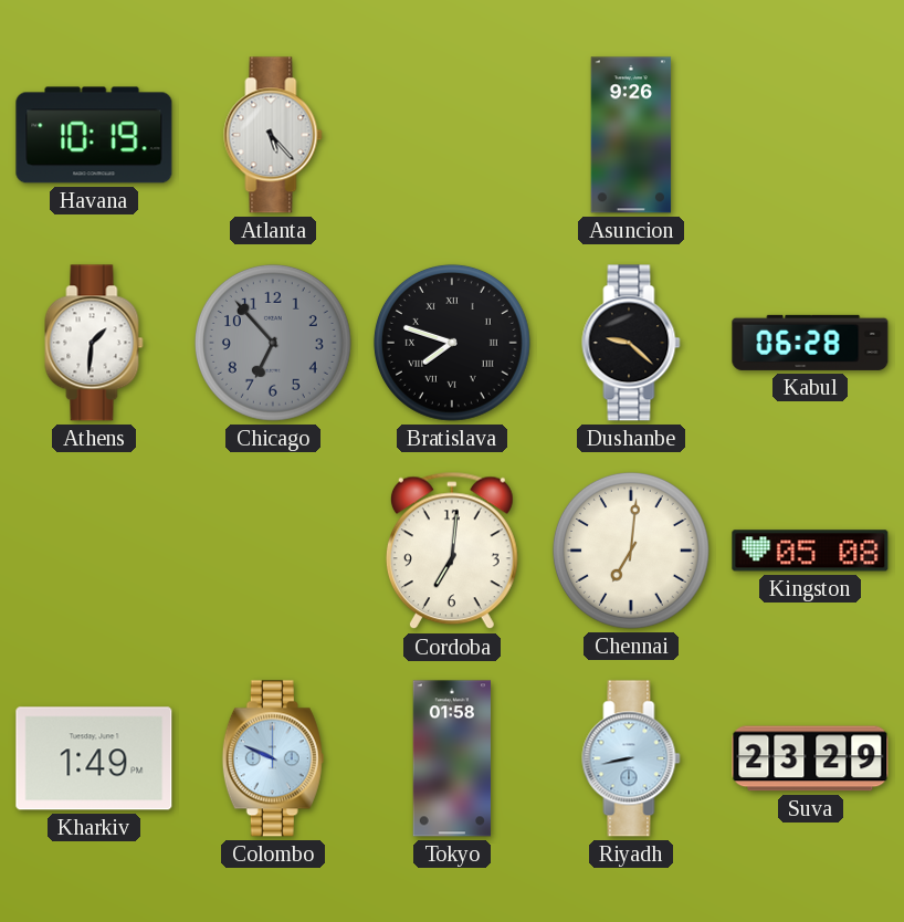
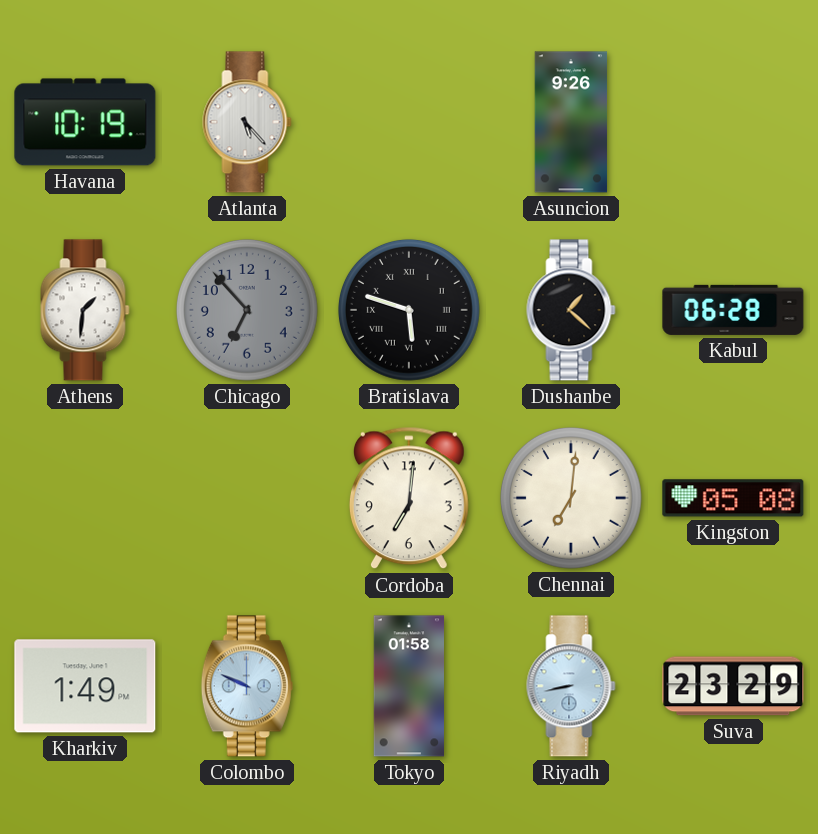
Bratislava: 7:48 -> 5:48 (409, 310)
Dushanbe: 9:22 -> 1:22 (571, 310)
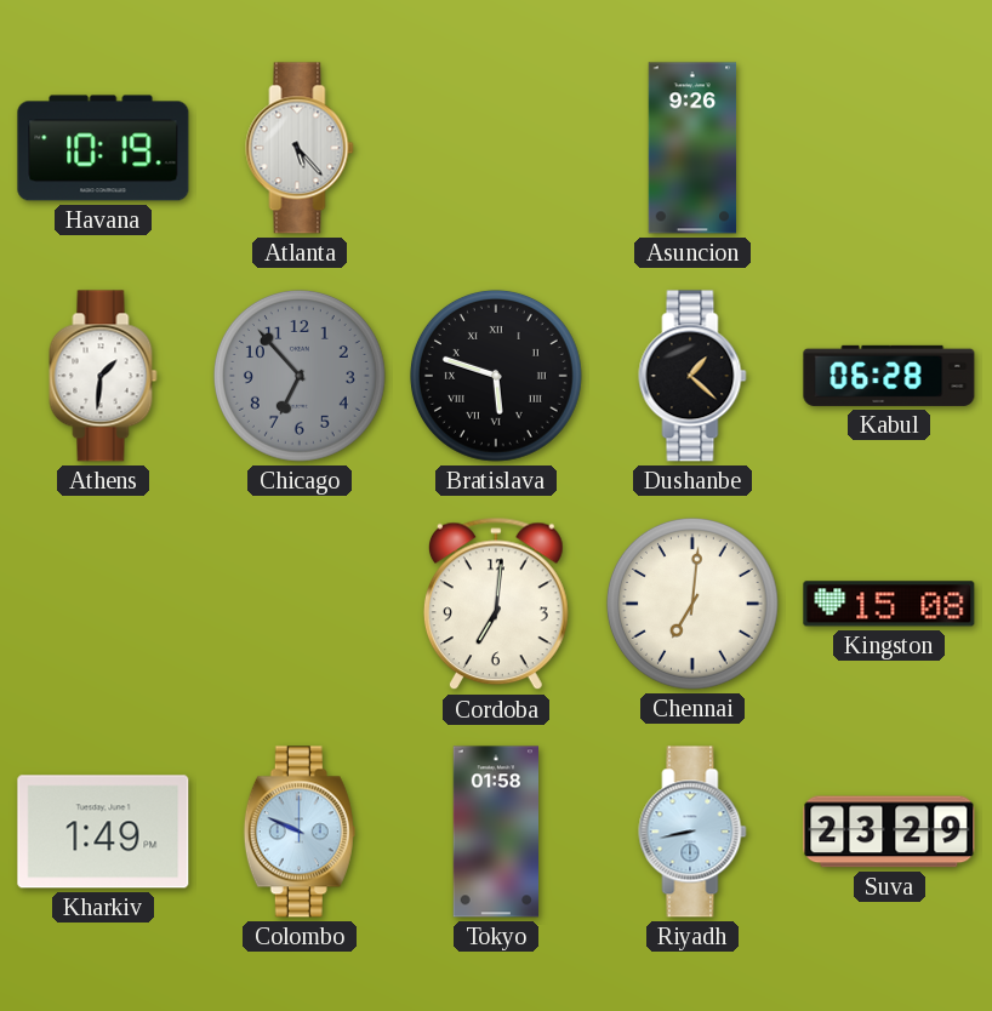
Kingston: 05:08 -> 15:08 (889, 604)
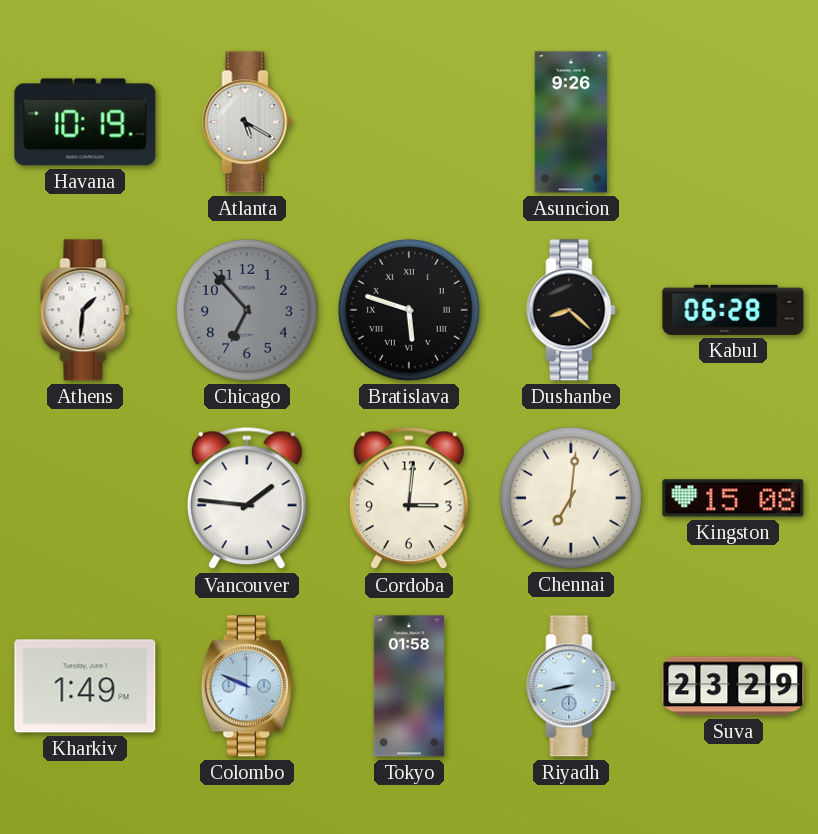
Atlanta: 5:23 -> 5:20 (247, 122)
Dushanbe: 1:22 -> 8:22 (571, 310)
Vancouver: none -> 1:46 (247, 498)
Cordoba: 7:01 -> 3:01 (409, 498)
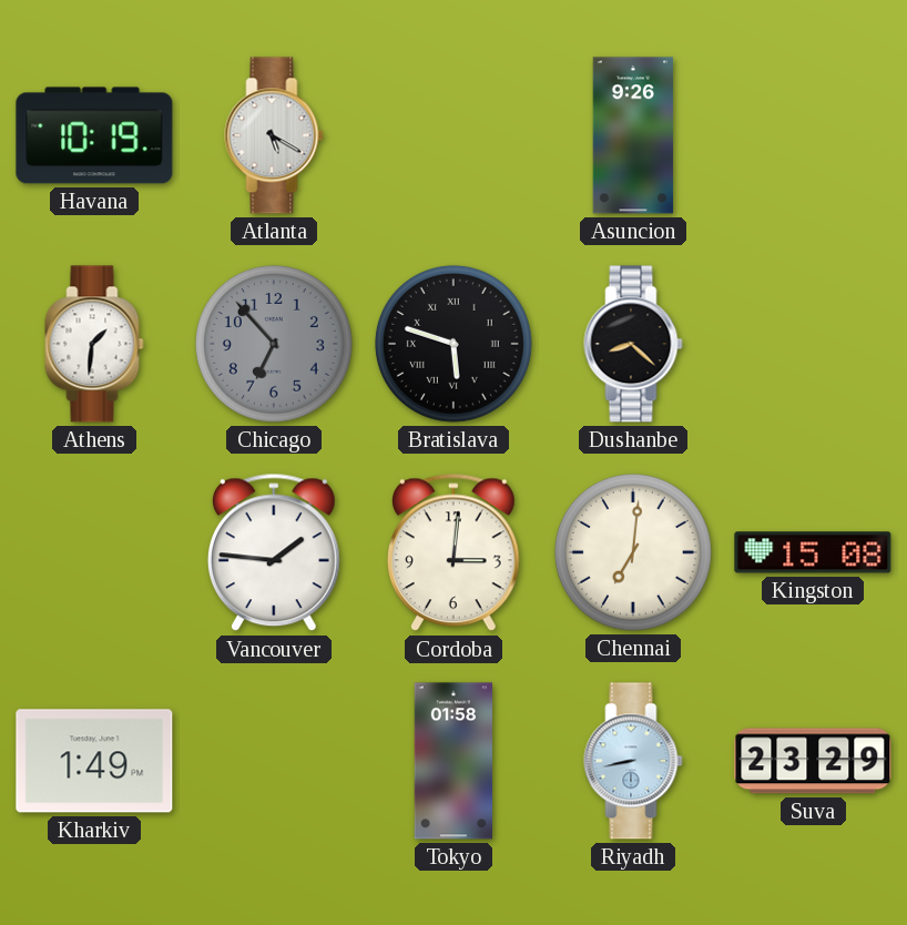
Kabul: 06:28 -> none (733, 310)
Colombo: 9:49 -> none (247, 686)
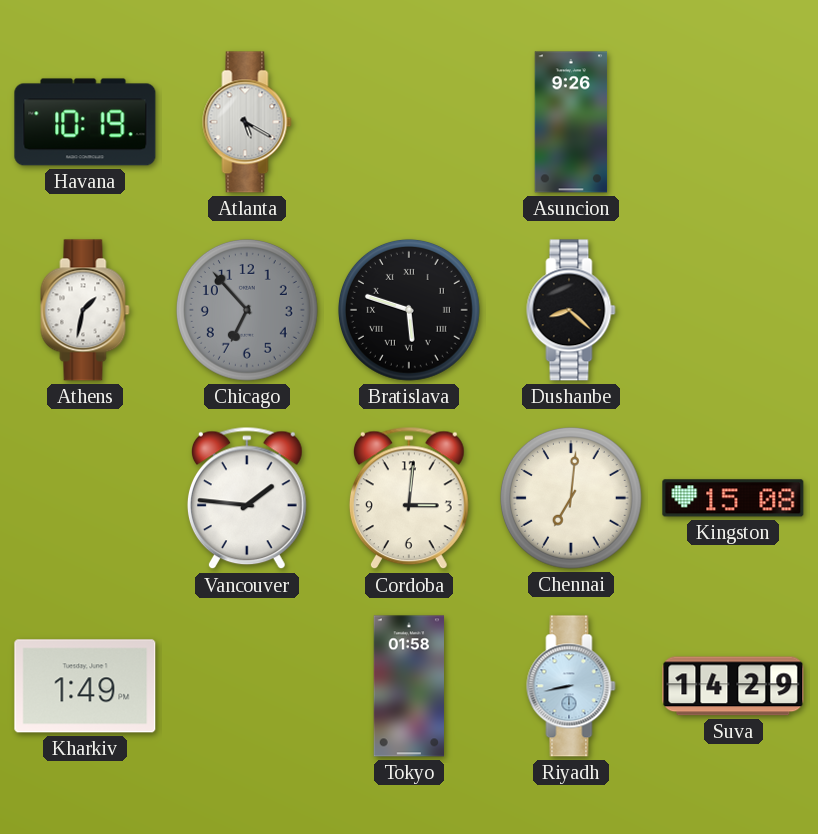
Athens: 1:31 -> 1:32 (85, 310)
Suva: 23:29 -> 14:29 (733, 686)
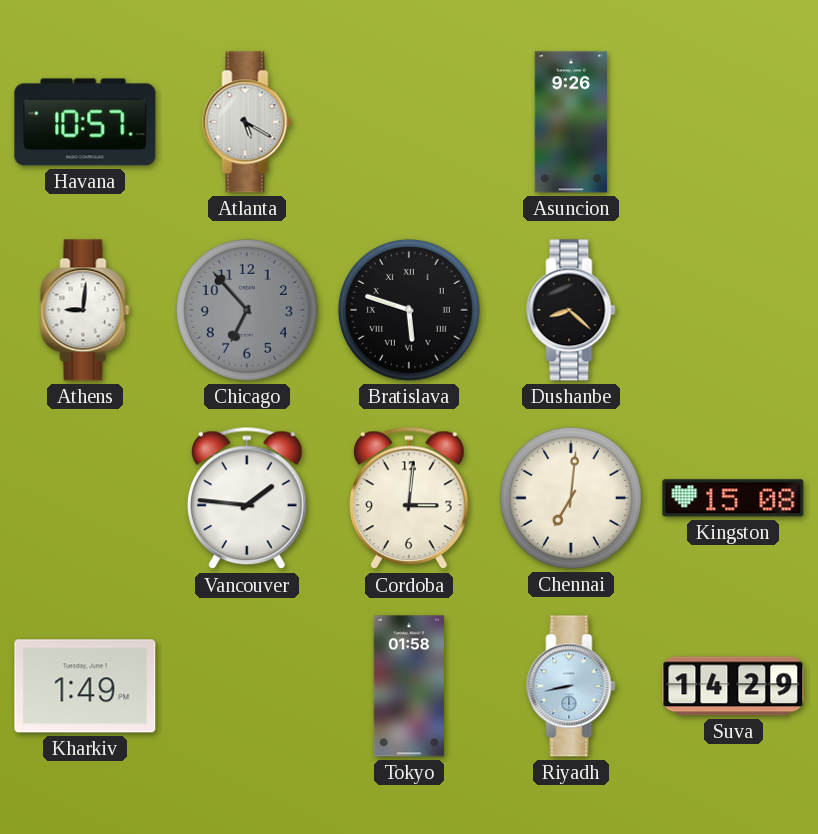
Havana: 10:19 -> 10:57 (85, 122)
Athens: 1:32 -> 9:01 (85, 310)
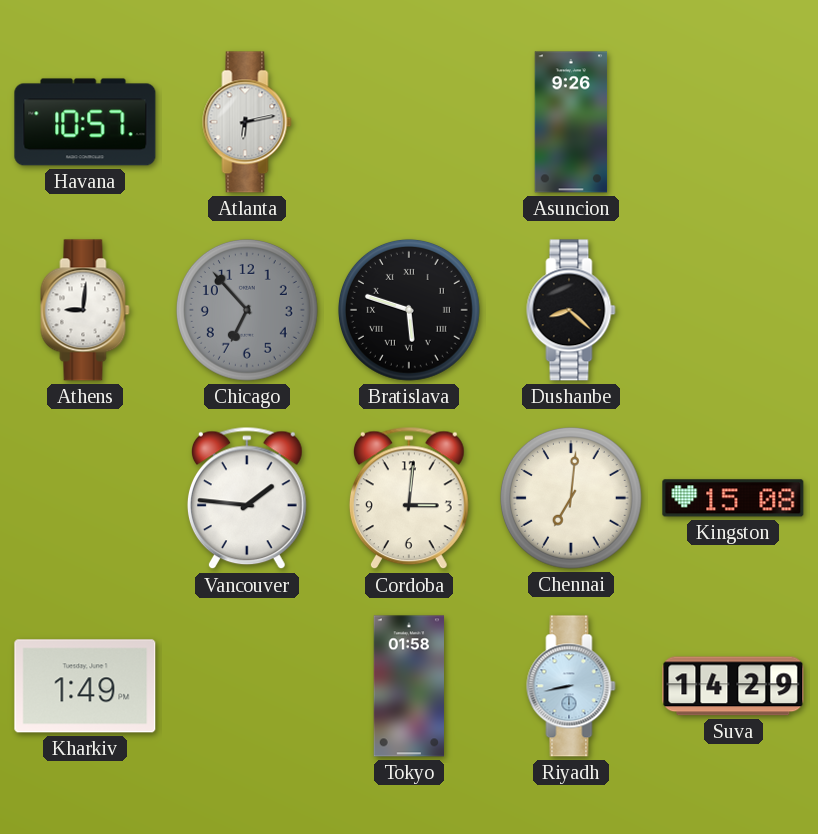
Atlanta: 5:20 -> 6:13 (247, 122)
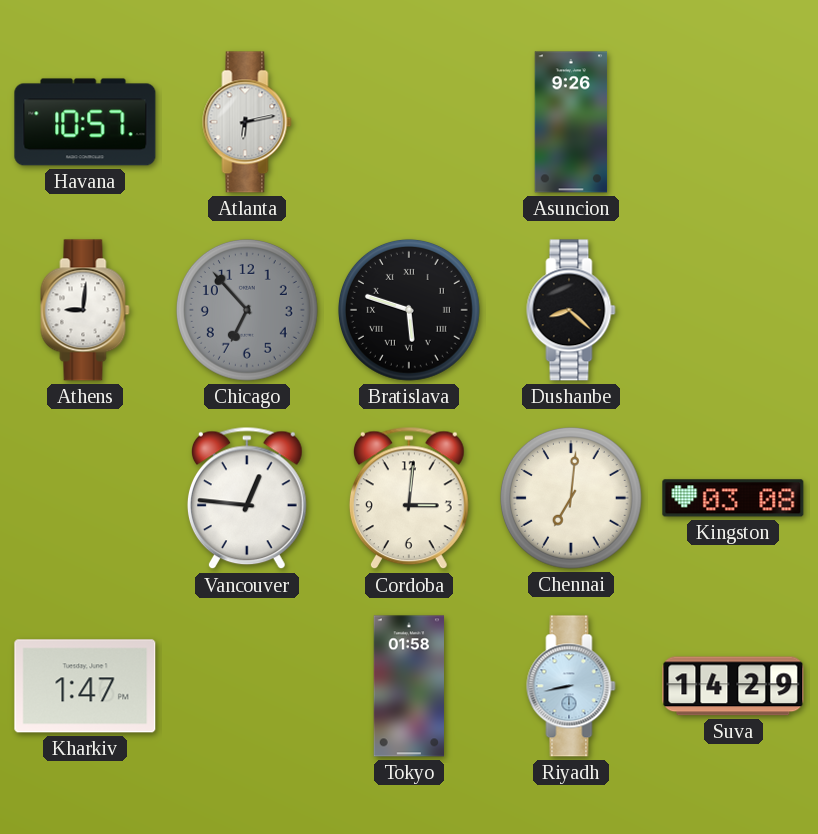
Vancouver: 1:46 -> 12:46 (247, 498)
Kingston: 15:08 -> 03:08 (733, 498)
Kharkiv: 1:49 -> 1:47 (85, 686)
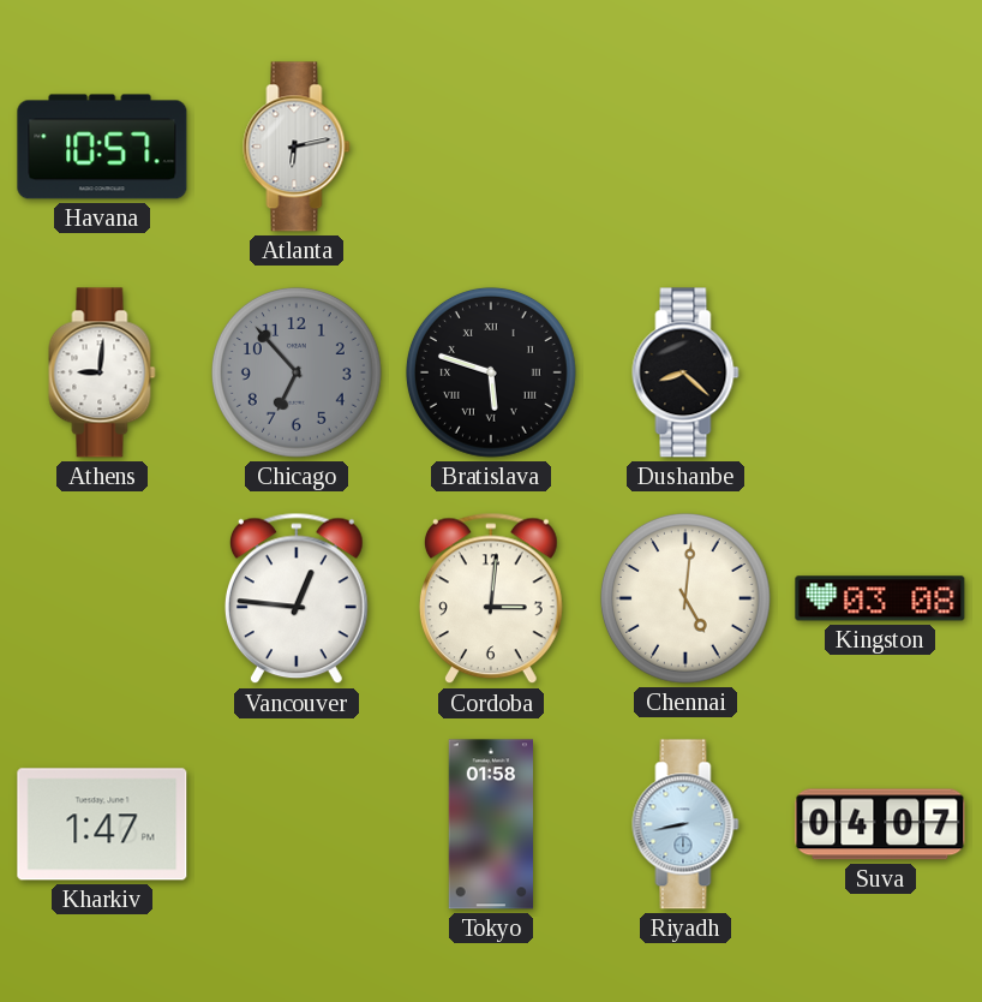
Asuncion: 9:26 -> none (571, 122)
Chennai: 7:01 -> 5:01 (685, 598)
Suva: 14:29 -> 04:07 (880, 824)
